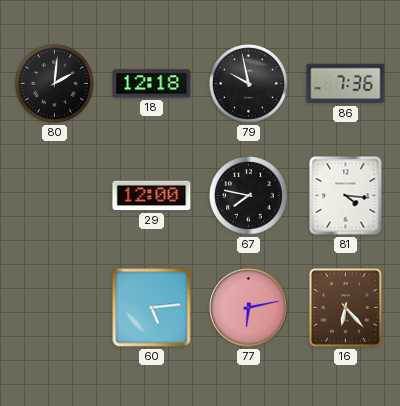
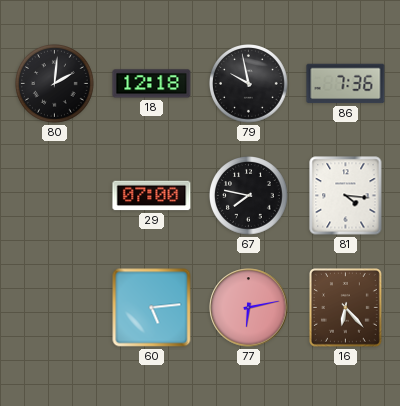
29: 12:00 -> 07:00 (152, 196)
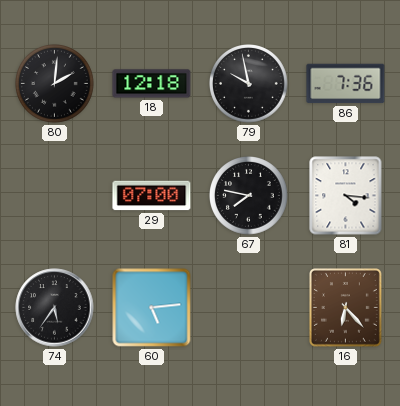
74: none -> 5:36 (55, 308)
77: 6:13 -> none (249, 308)
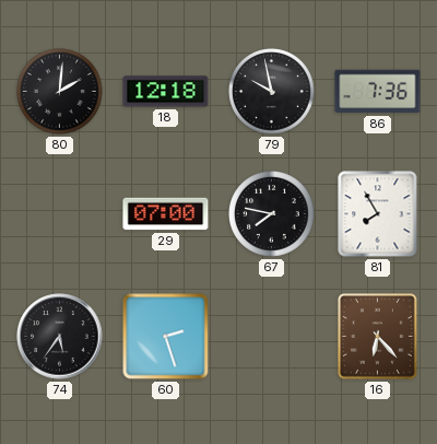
81: 4:16 -> 7:55 (378, 214)
60: 5:14 -> 2:27 (166, 337)
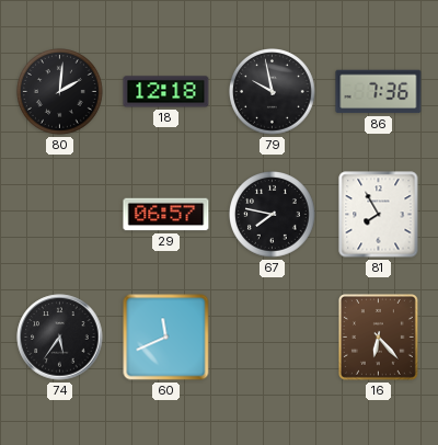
29: 07:00 -> 06:57 (166, 215)
60: 2:27 -> 11:41 (166, 338)
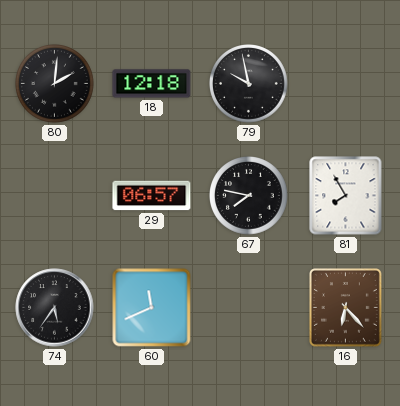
86: 7:36 -> none (379, 92)
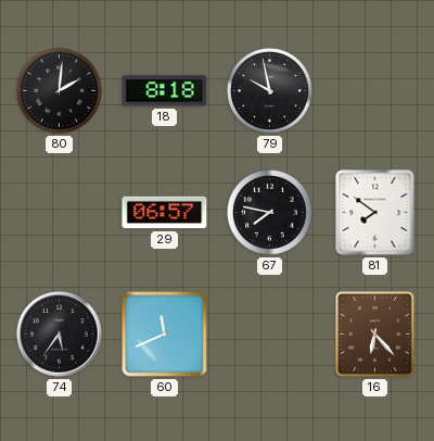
18: 12:18 -> 8:18 (165, 91)
81: 7:55 -> 7:51 (375, 213)
